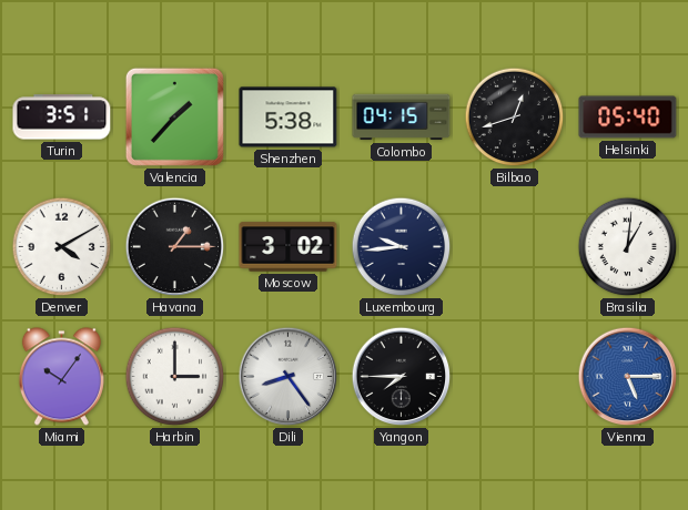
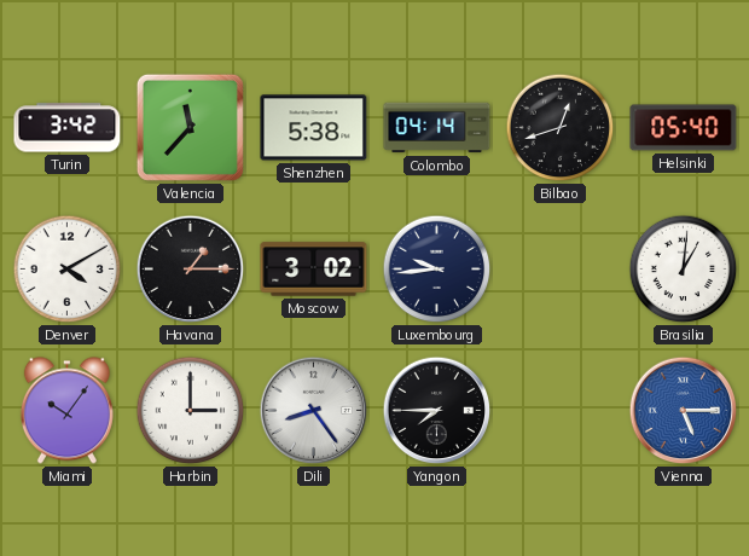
Turin: 3:51 -> 3:42 (68, 128)
Valencia: 1:37 -> 11:37 (190, 127)
Colombo: 04:15 -> 04:14 (437, 128)
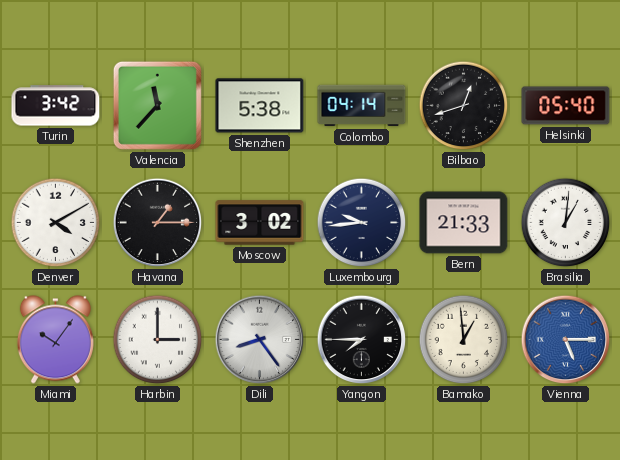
Bern: none -> 21:33 (464, 223)
Bamako: none -> 12:59 (464, 340)
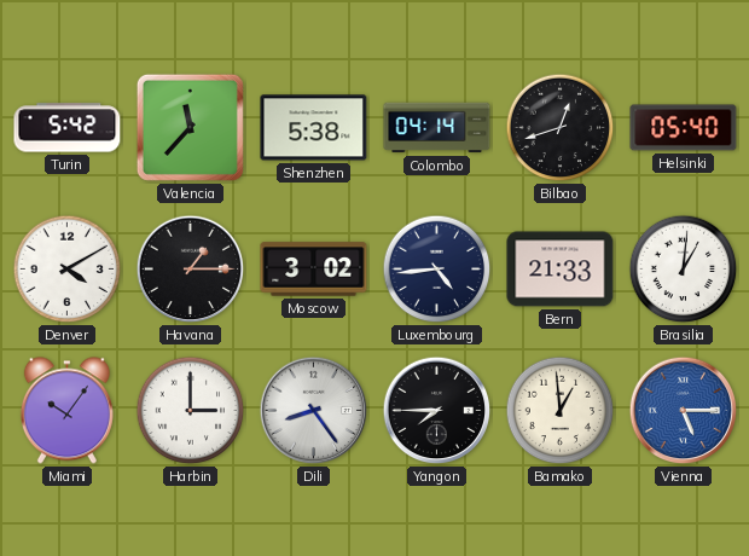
Turin: 3:42 -> 5:42 (68, 128)
Luxembourg: 9:44 -> 4:44 (437, 270)
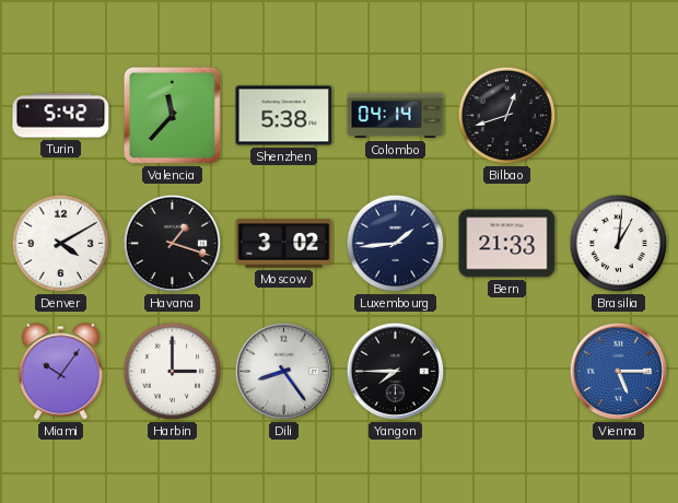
Helsinki: 05:40 -> none (684, 128)
Havana: 1:15 -> 1:18 (173, 244)
Luxembourg: 4:44 -> 1:44 (396, 244)
Bamako: 12:59 -> none (561, 411)
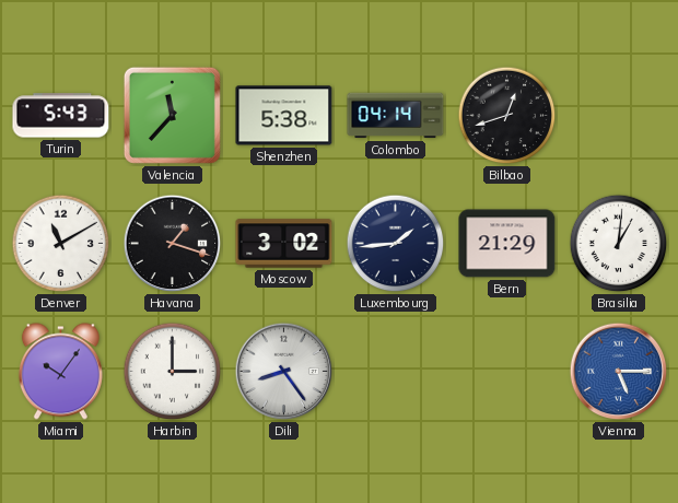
Turin: 5:42 -> 5:43 (61, 116)
Denver: 4:10 -> 11:10 (61, 244)
Bern: 21:33 -> 21:29 (507, 244)
Yangon: 7:45 -> none (396, 372)
